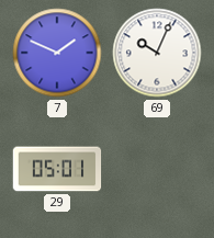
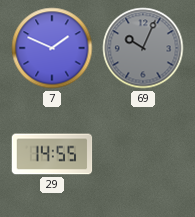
69 dial: white -> grey (143, 48)
29: 05:01 -> 14:55 (52, 154)
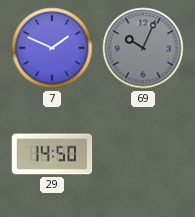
29: 14:55 -> 14:50 (52, 154)
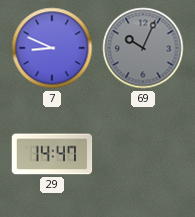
7: 1:49 -> 8:49 (52, 48)
29: 14:50 -> 14:47 (52, 154)
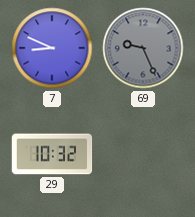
69: 10:04 -> 9:26 (143, 48)
29: 14:47 -> 10:32 (52, 154)
